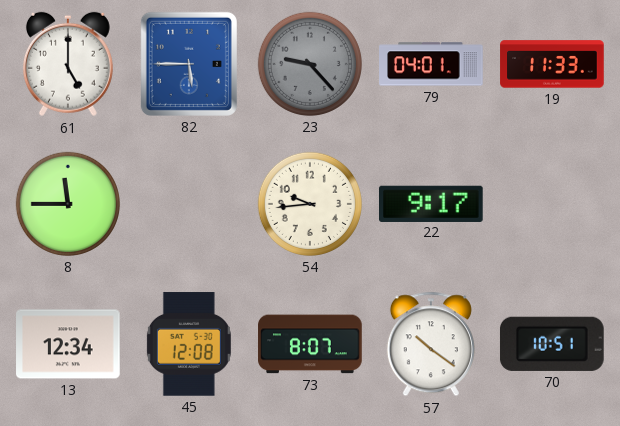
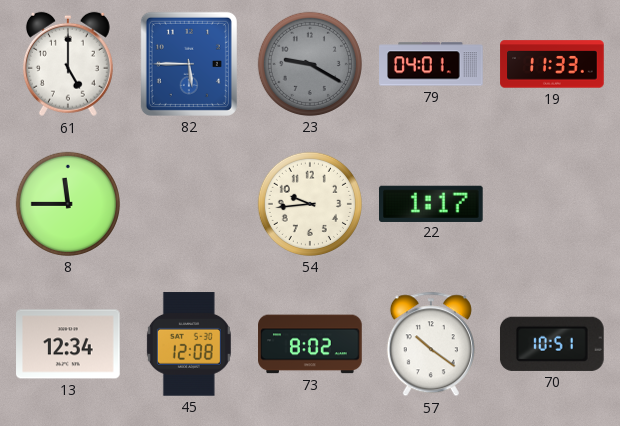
23: 9:23 -> 9:20 (310, 64)
22: 9:17 -> 1:17 (432, 203)
73: 8:07 -> 8:02 (310, 344)
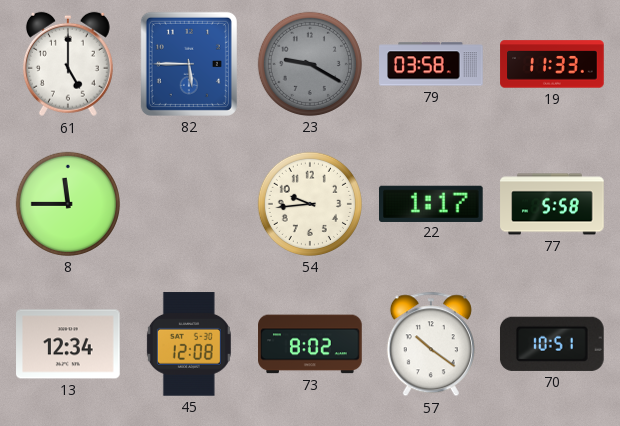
79: 04:01 -> 03:58 (431, 64)
77: none -> 5:58 (552, 204)
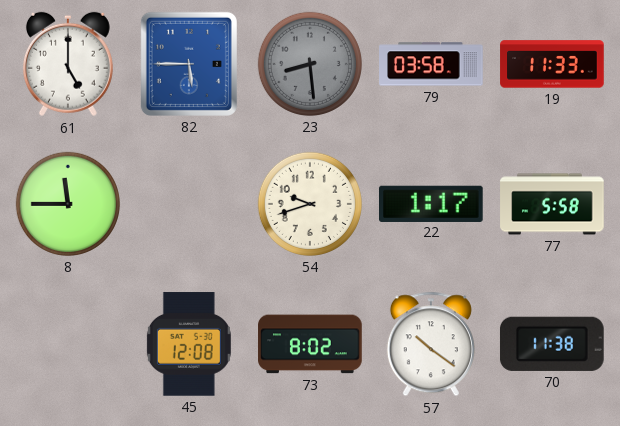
23: 9:20 -> 8:29 (310, 64)
54: 9:44 -> 9:42 (310, 204)
13: 12:34 -> none (68, 344)
70: 10:51 -> 11:38 (552, 344)
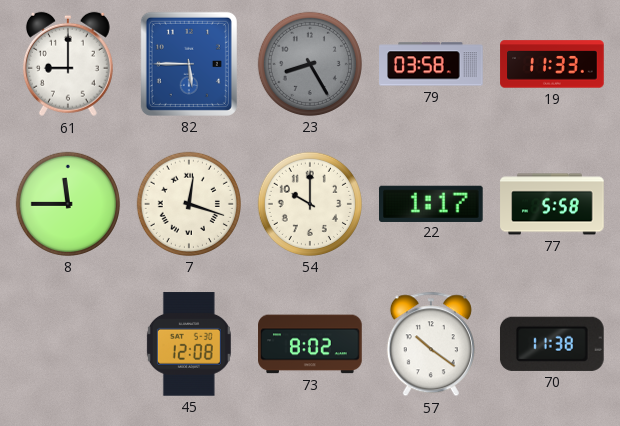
61: 5:00 -> 9:00 (68, 64)
23: 8:29 -> 8:25 (310, 64)
7: none -> 12:18 (189, 204)
54: 9:42 -> 10:00 (310, 204)
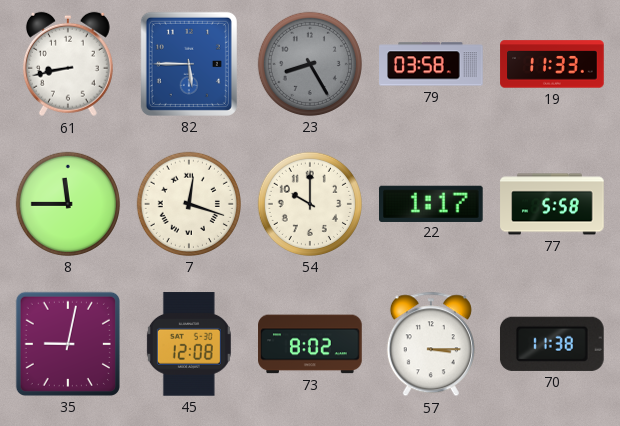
61: 9:00 -> 8:43 (68, 64)
35: none -> 9:02 (68, 344)
57: 10:21 -> 3:15 (431, 344)
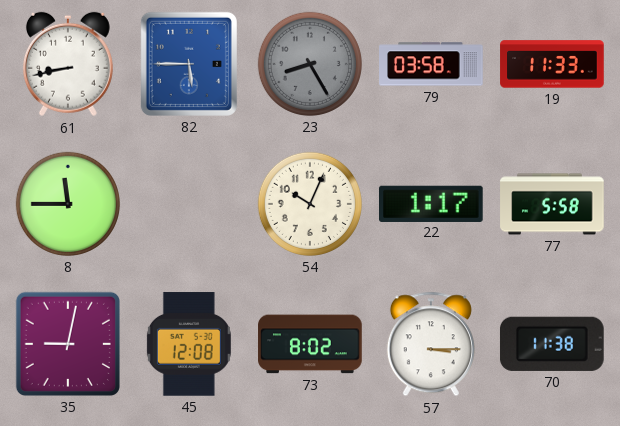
7: 12:18 -> none (189, 204)
54: 10:00 -> 10:04 (310, 204)
